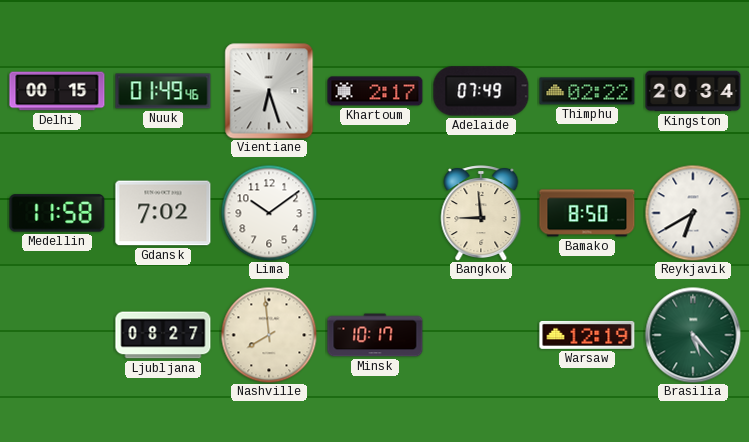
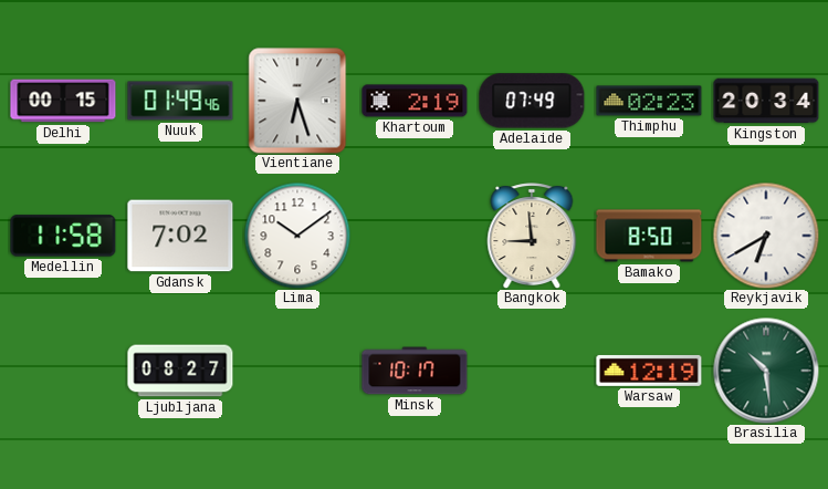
Khartoum: 2:17 -> 2:19 (415, 101)
Thimphu: 02:22 -> 02:23 (649, 101)
Nashville: 7:59 -> none (269, 335)
Brasilia: 5:23 -> 10:29 (766, 371)
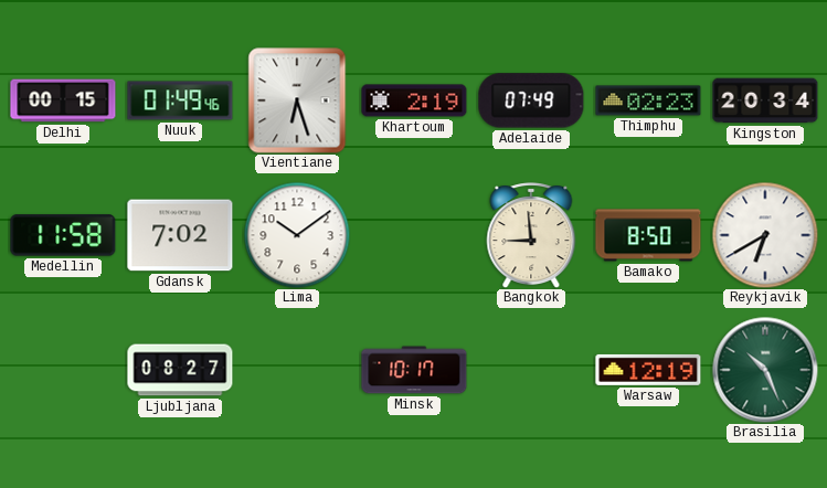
Brasilia: 10:29 -> 10:26 (765, 370)
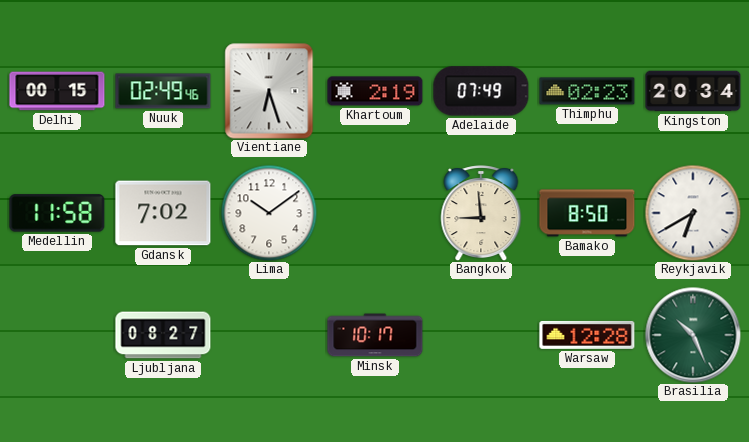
Nuuk: 01:49 -> 02:49 (163, 91)
Warsaw: 12:19 -> 12:28 (587, 335)
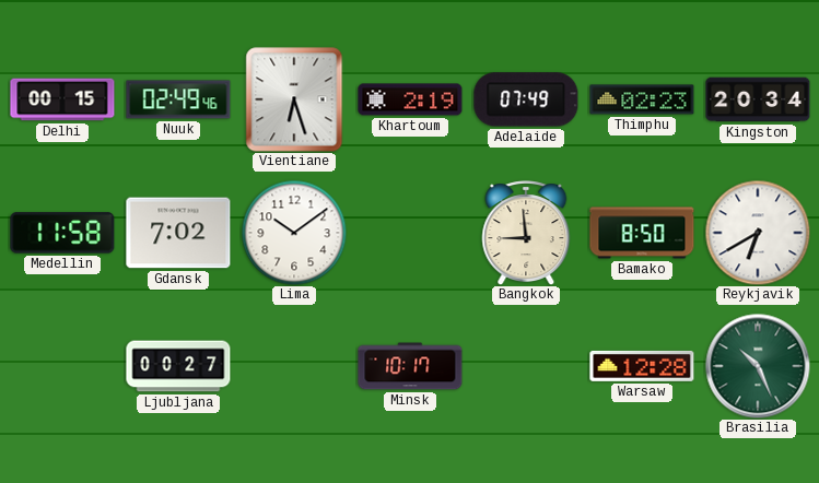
Ljubljana: 08:27 -> 00:27 (178, 366)
